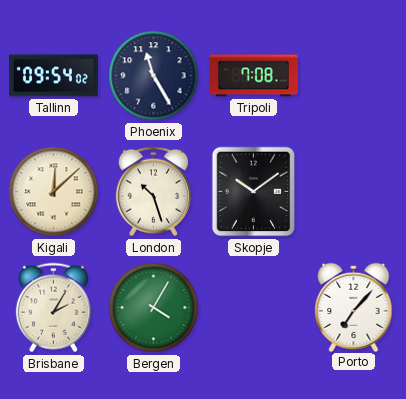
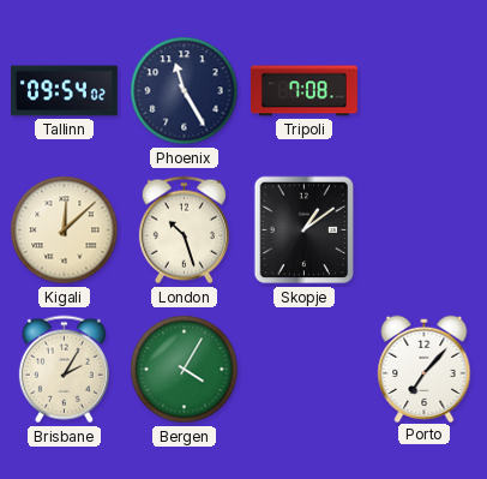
Skopje: 10:09 -> 1:09 (305, 230)
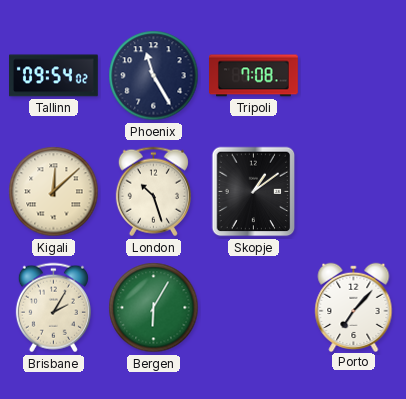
Bergen: 4:05 -> 6:05 (154, 308)
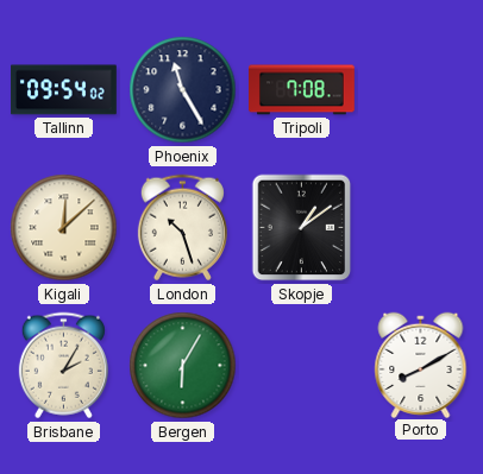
Porto: 7:07 -> 8:10 (421, 365)
